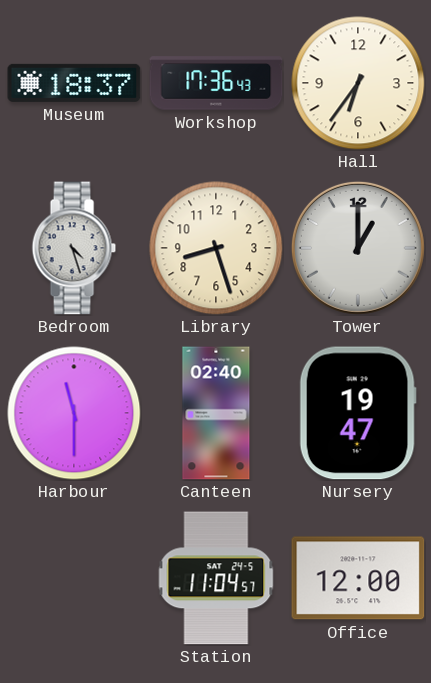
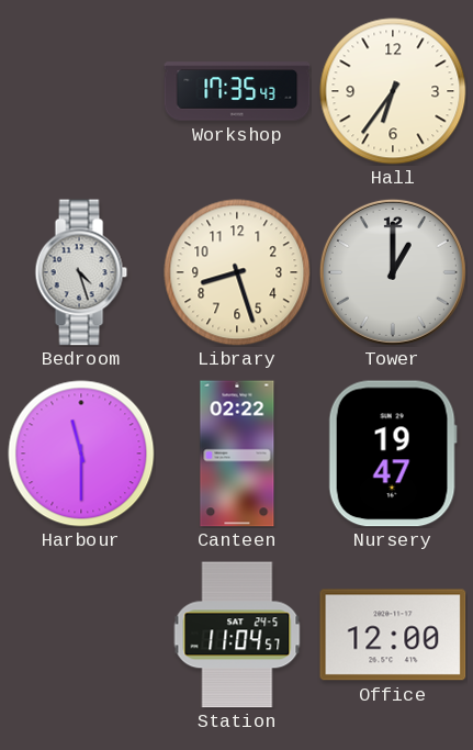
Museum: 18:37 -> none (74, 83)
Workshop: 17:36 -> 17:35 (237, 91)
Canteen: 02:40 -> 02:22 (237, 454)
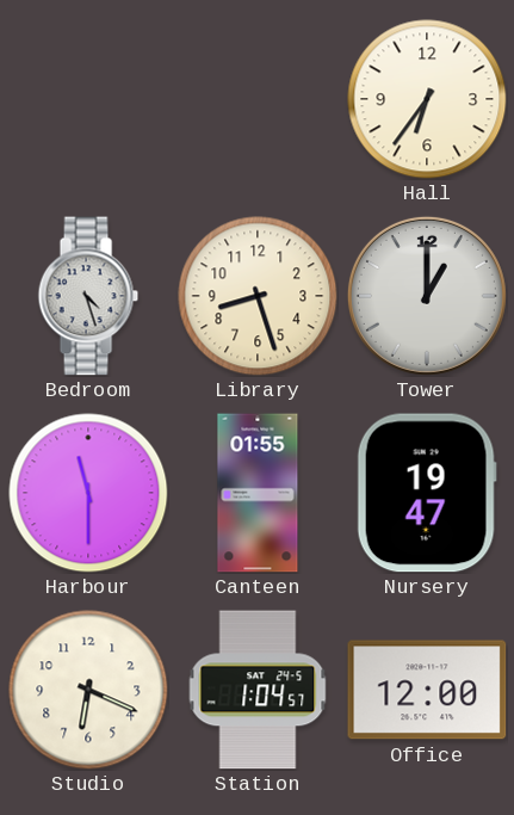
Workshop: 17:35 -> none (237, 91)
Canteen: 02:22 -> 01:55 (258, 493)
Studio: none -> 6:19 (88, 690)
Station: 11:04 -> 1:04 (258, 690)
